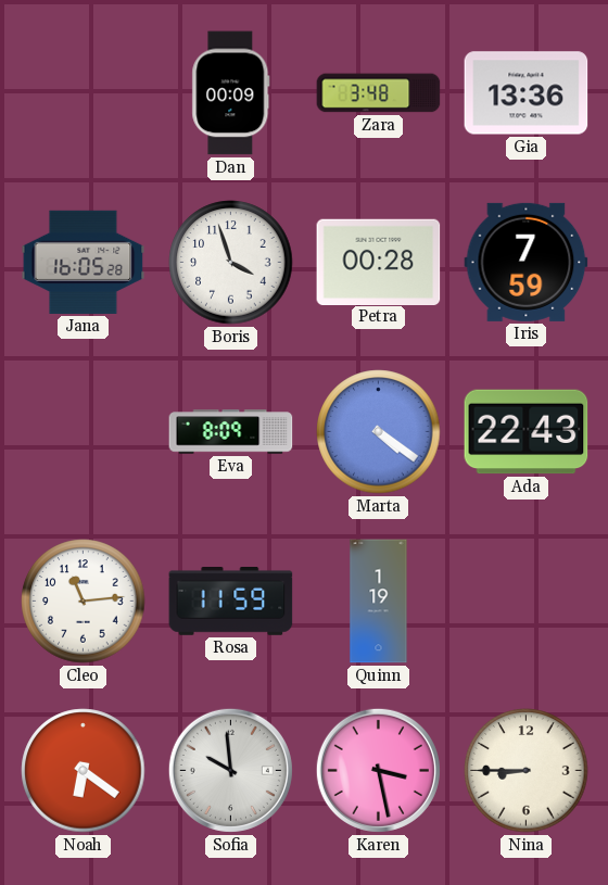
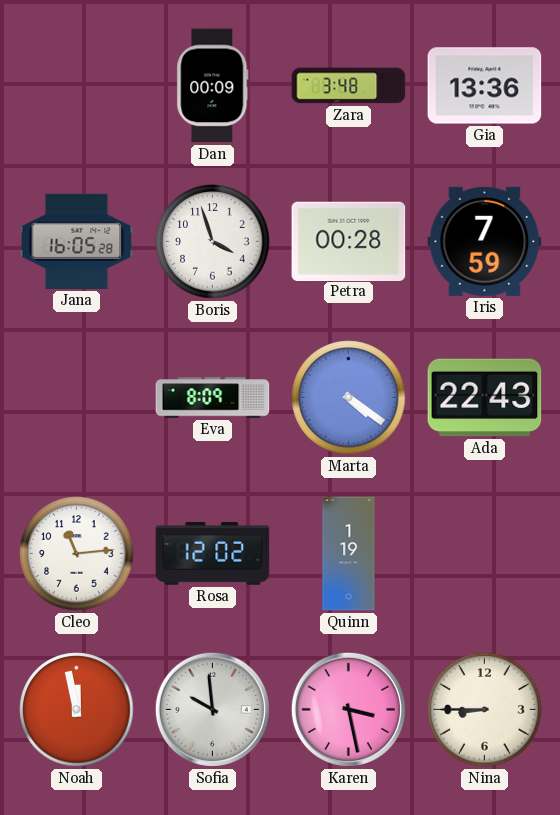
Rosa: 11:59 -> 12:02 (213, 554)
Noah: 6:21 -> 11:58 (77, 710)
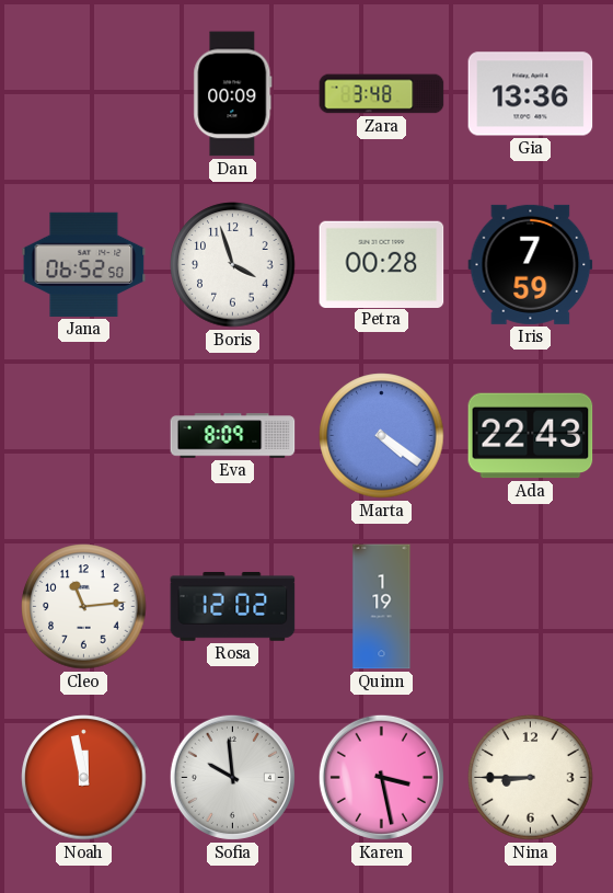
Jana: 16:05 -> 06:52 (84, 264)
